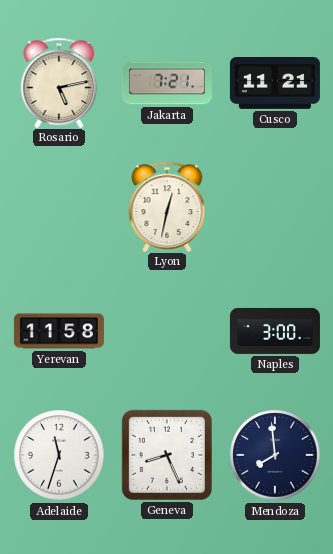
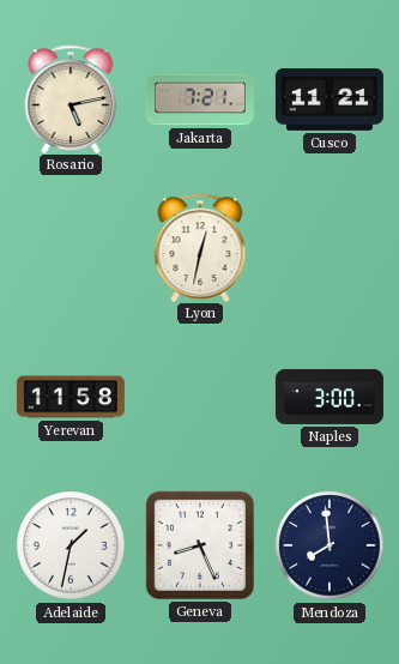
Adelaide: 11:33 -> 1:32 (71, 545)
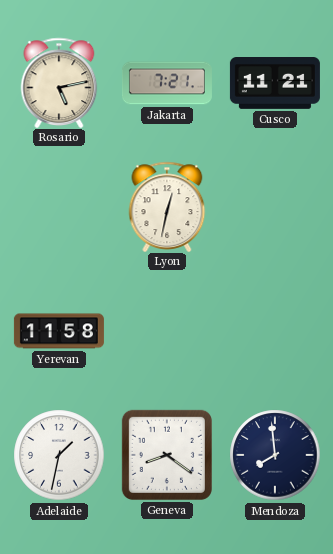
Naples: 3:00 -> none (330, 397)
Geneva: 8:26 -> 8:21 (167, 455)
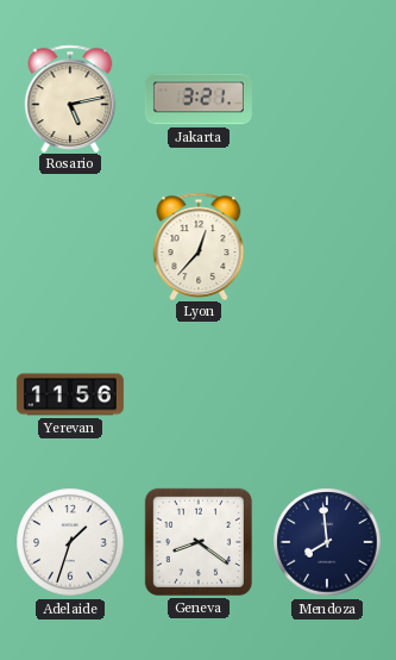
Jakarta: 7:21 -> 3:21 (199, 99)
Cusco: 11:21 -> none (275, 84)
Lyon: 12:32 -> 12:37 (199, 245)
Yerevan: 11:58 -> 11:56 (70, 394)
Adelaide: 1:32 -> 1:33 (70, 542)
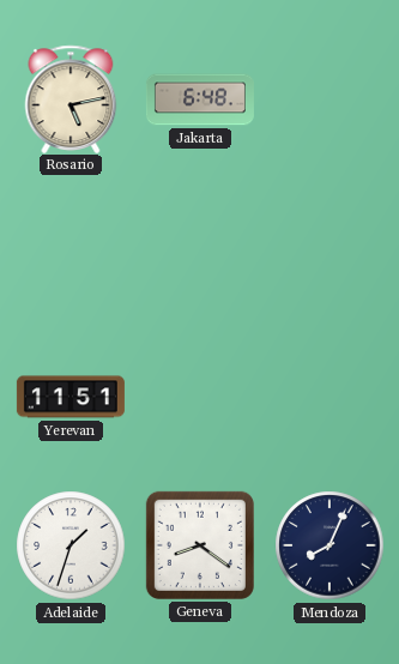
Jakarta: 3:21 -> 6:48 (200, 99)
Lyon: 12:37 -> none (199, 245)
Yerevan: 11:56 -> 11:51 (71, 397)
Mendoza: 7:59 -> 8:04 (330, 545)
